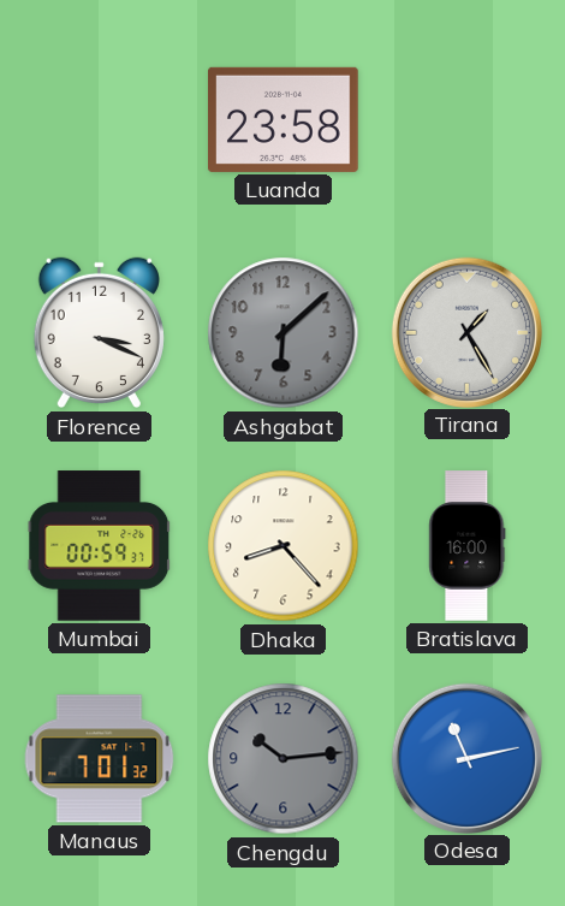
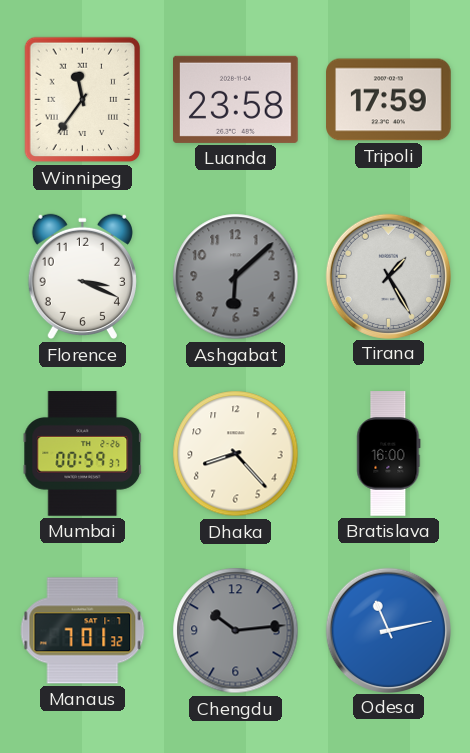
Winnipeg: none -> 11:36 (83, 100)
Tripoli: none -> 17:59 (389, 100)
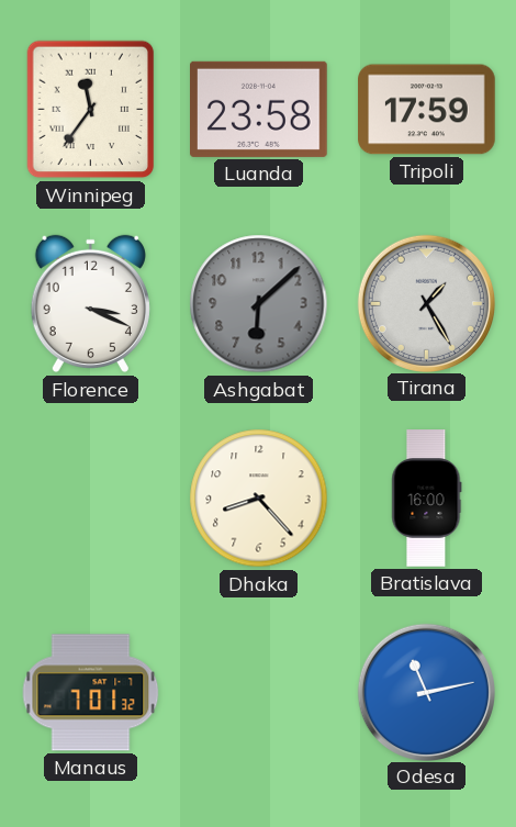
Mumbai: 00:59 -> none (83, 454)
Chengdu: 10:14 -> none (236, 631)
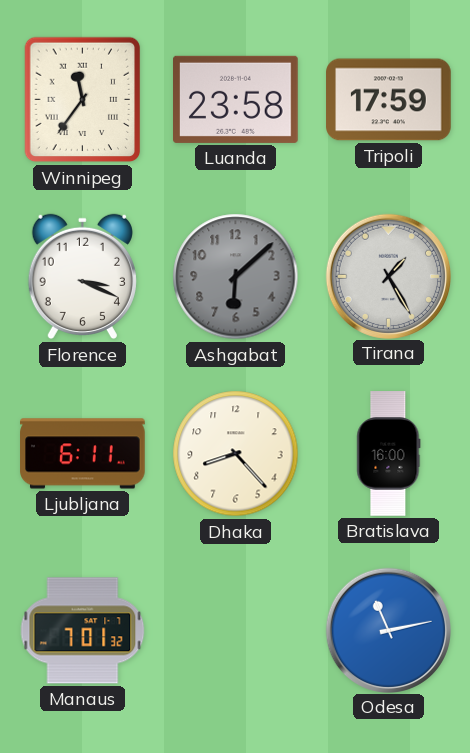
Ljubljana: none -> 6:11 (83, 454)
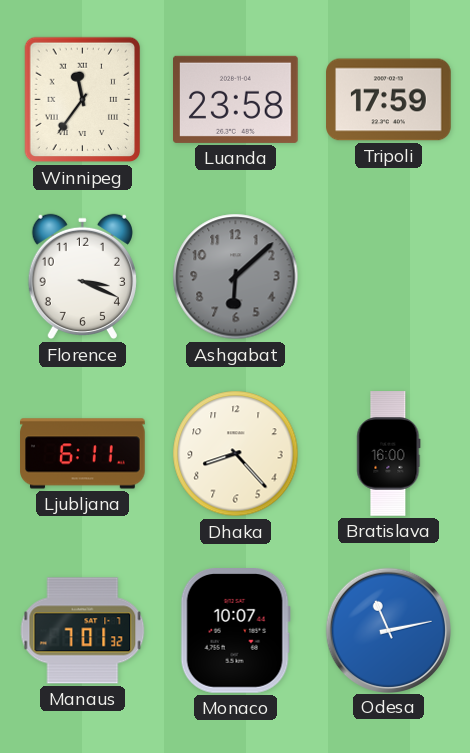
Tirana: 1:25 -> none (388, 276)
Monaco: none -> 10:07 (235, 631)
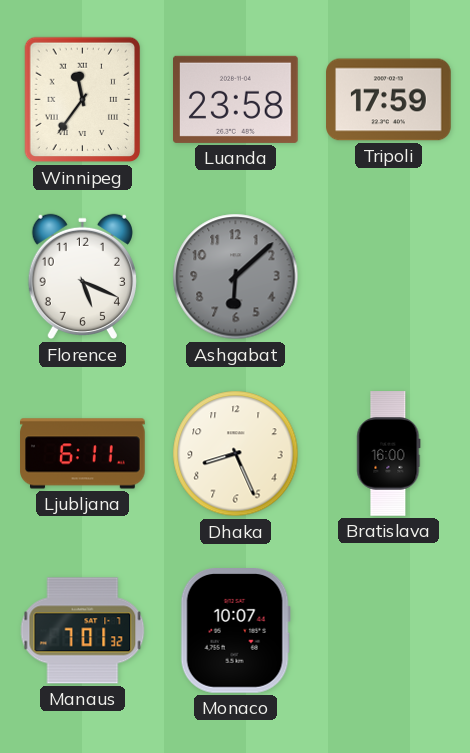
Florence: 3:19 -> 5:19 (82, 277)
Dhaka: 8:23 -> 8:26 (236, 454)
Odesa: 11:13 -> none (388, 630)
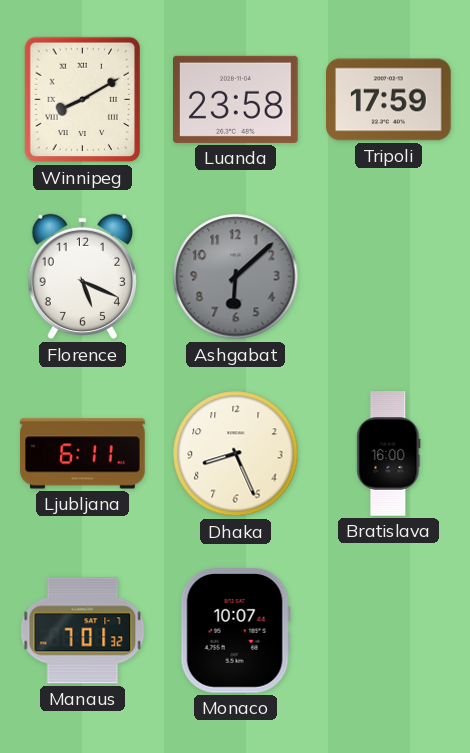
Winnipeg: 11:36 -> 8:10 (83, 100)
